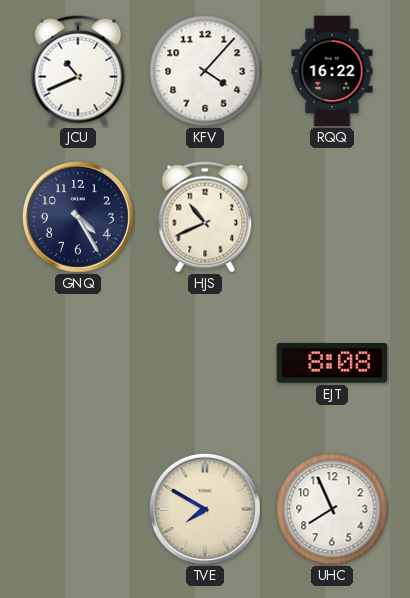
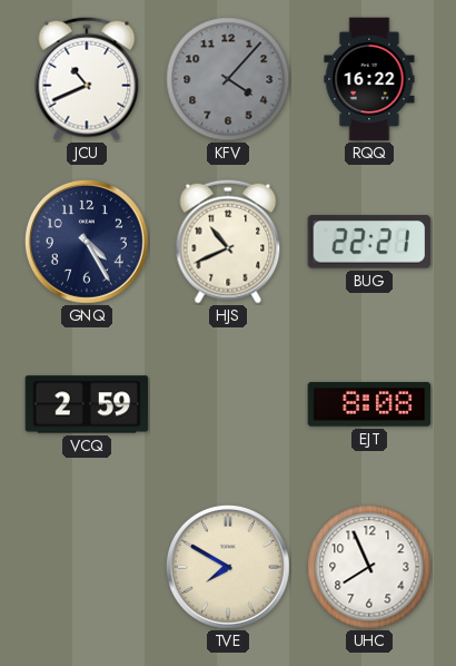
KFV dial: white -> grey (228, 79)
BUG: none -> 22:21 (369, 242)
VCQ: none -> 2:59 (87, 404)
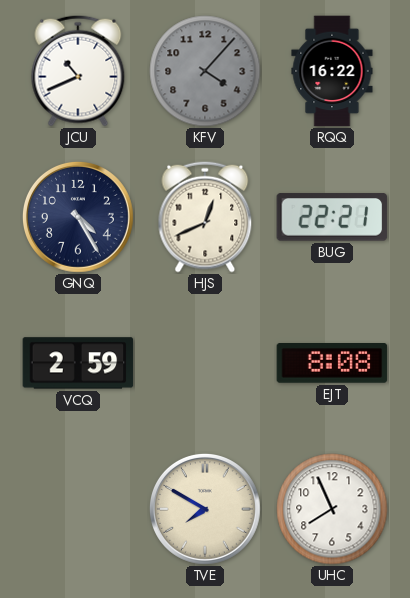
HJS: 10:41 -> 12:41 (205, 217)
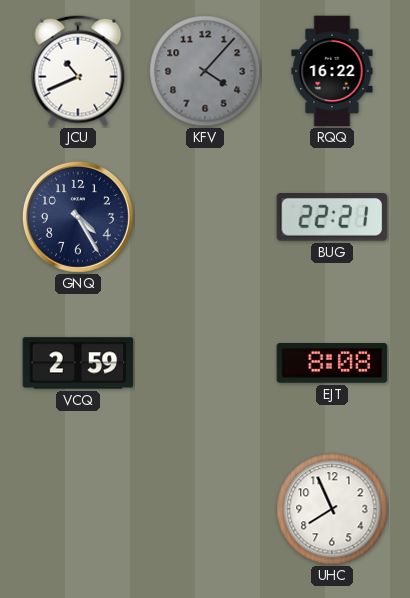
HJS: 12:41 -> none (205, 217)
TVE: 7:50 -> none (205, 509)
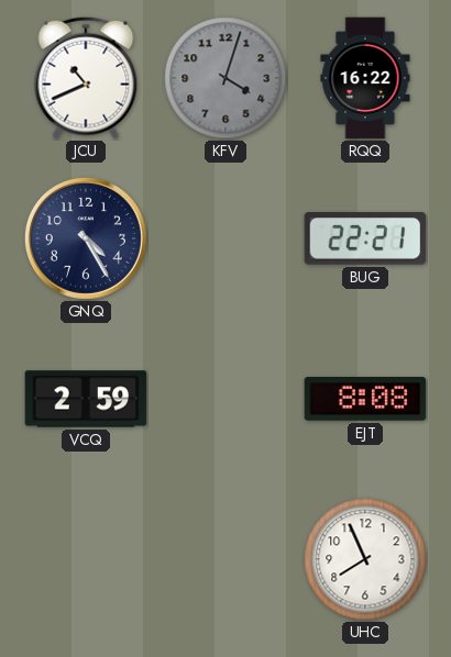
KFV: 4:07 -> 4:03 (226, 78)
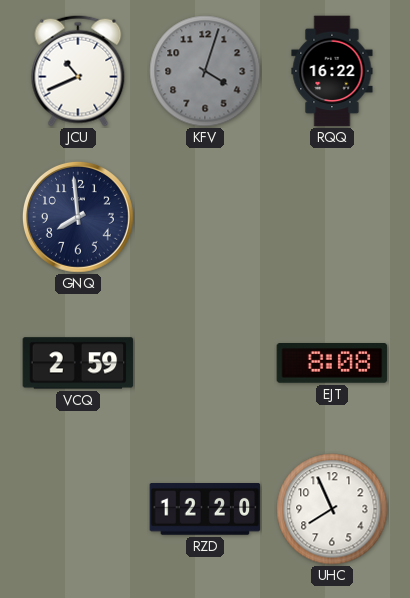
GNQ: 4:25 -> 7:59 (78, 217)
BUG: 22:21 -> none (365, 238)
RZD: none -> 12:20 (205, 509)
